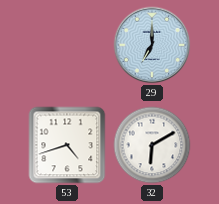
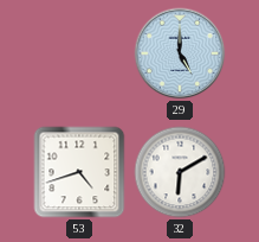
29: 7:00 -> 5:00 (180, 53)
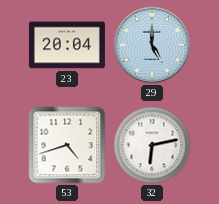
23: none -> 20:04 (67, 45)
32: 6:10 -> 6:13 (152, 145)
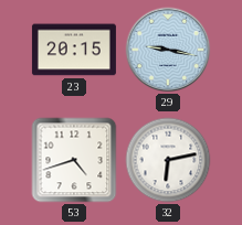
23: 20:04 -> 20:15 (74, 50)
29: 5:00 -> 9:17 (168, 50)
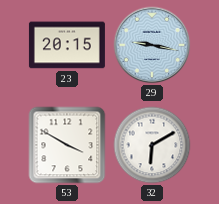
53: 4:42 -> 3:50 (67, 145)
32: 6:13 -> 6:10 (152, 145)
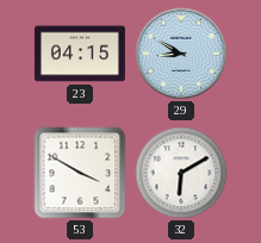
23: 20:15 -> 04:15 (80, 54)
29: 9:17 -> 8:50 (181, 54)
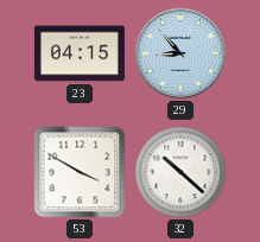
29: 8:50 -> 8:53 (180, 53)
32: 6:10 -> 10:22 (180, 172)
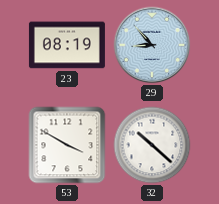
23: 04:15 -> 08:19 (67, 45)
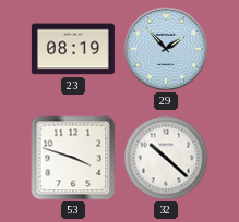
29: 8:53 -> 1:53 (166, 49)
53: 3:50 -> 3:48 (73, 158)
